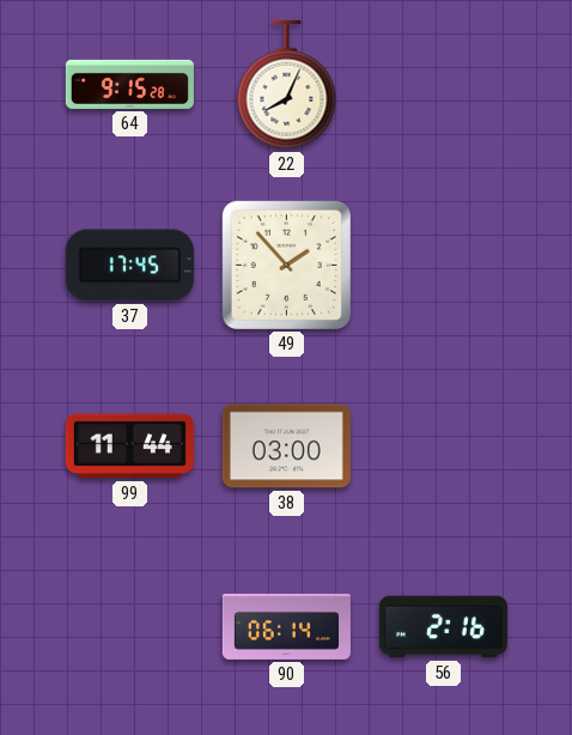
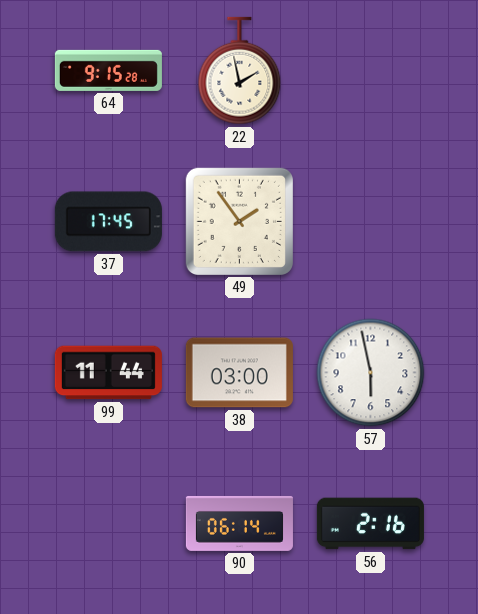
22: 8:04 -> 1:58 (240, 71)
49: 1:53 -> 1:54 (239, 221)
57: none -> 5:58 (371, 373)
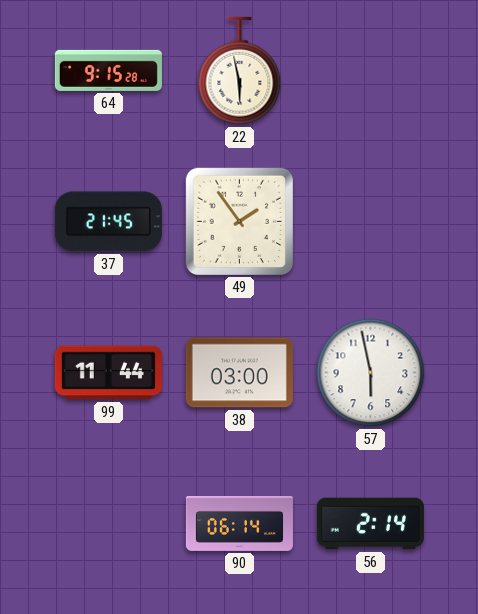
22: 1:58 -> 5:58 (240, 71)
37: 17:45 -> 21:45 (108, 222)
56: 2:16 -> 2:14 (370, 524)
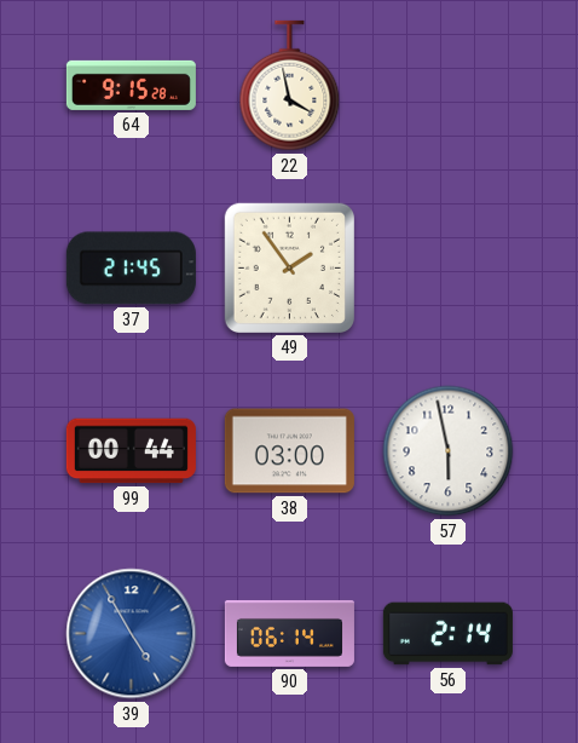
22: 5:58 -> 3:58 (290, 86)
99: 11:44 -> 00:44 (131, 451)
39: none -> 4:55 (132, 634)
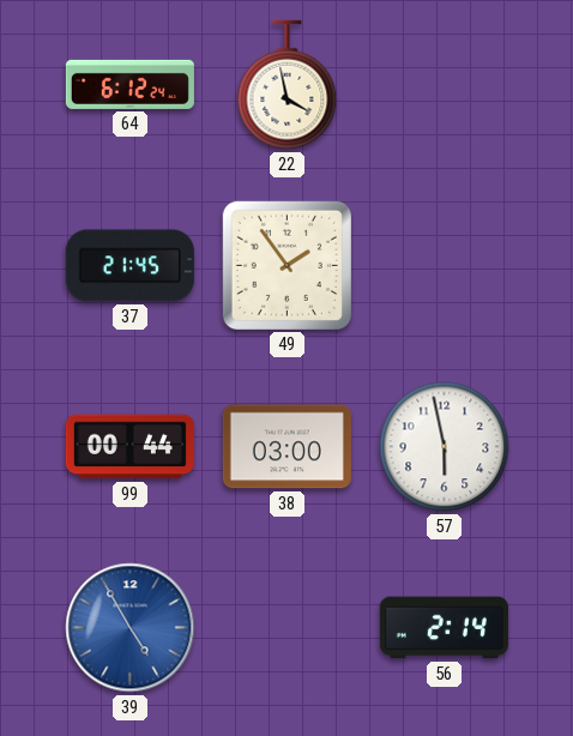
64: 9:15 -> 6:12 (129, 84)
90: 06:14 -> none (289, 633)
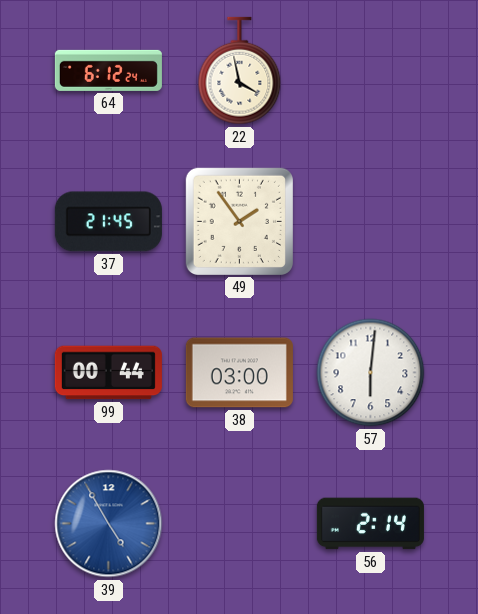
57: 5:58 -> 6:01 (371, 373)
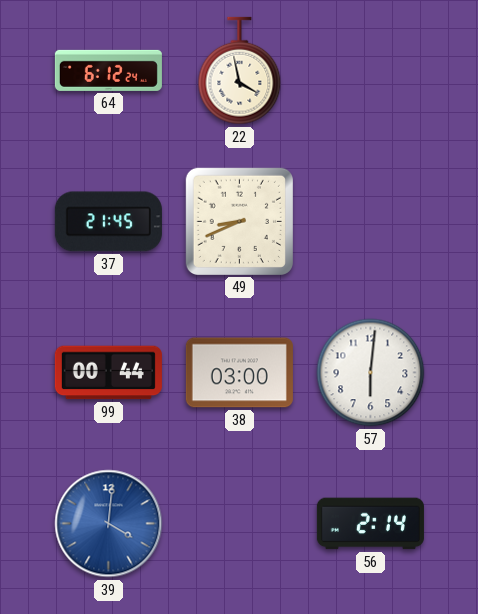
49: 1:54 -> 8:41 (239, 221)
39: 4:55 -> 4:01 (109, 524)
